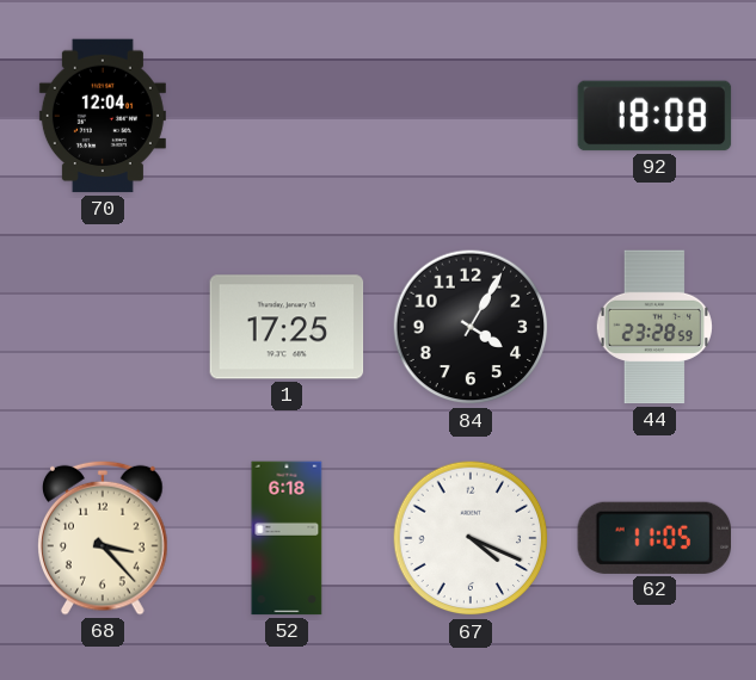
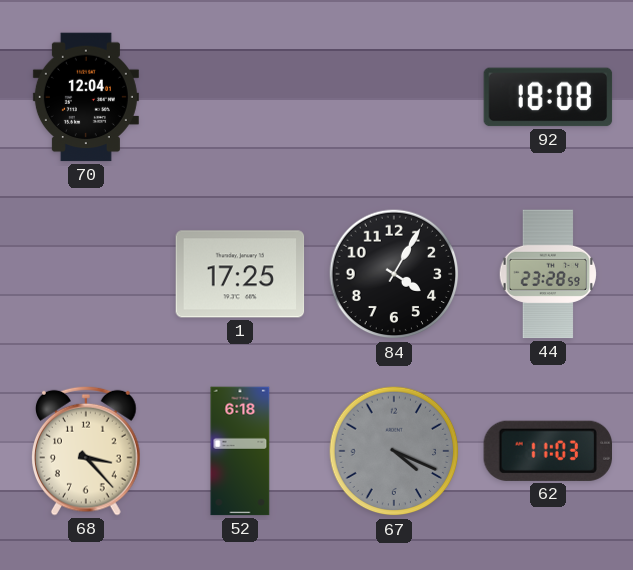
67 dial: white -> grey (394, 451)
62: 11:05 -> 11:03 (547, 451)
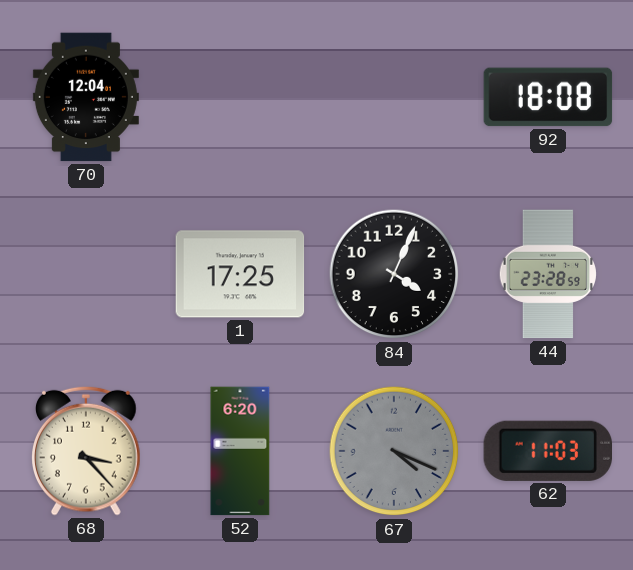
84: 4:05 -> 4:04 (394, 274)
52: 6:18 -> 6:20 (240, 451)
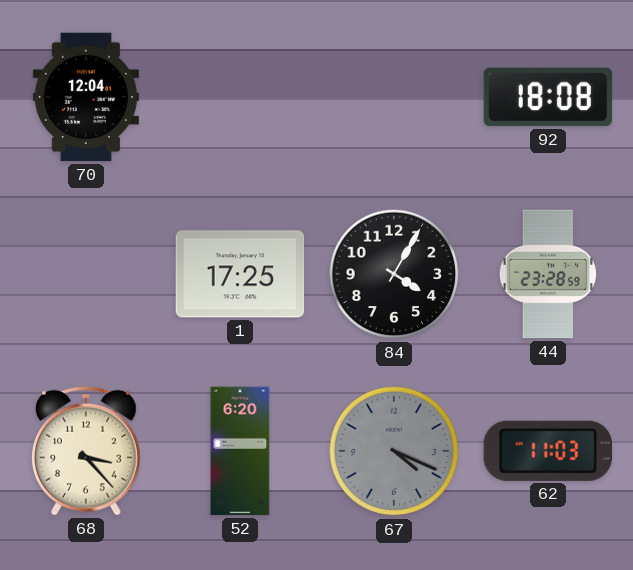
84: 4:04 -> 4:05 (394, 274)
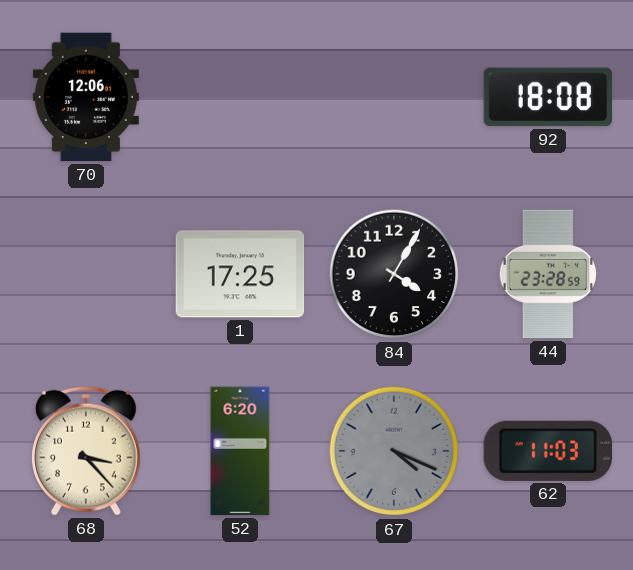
70: 12:04 -> 12:06 (86, 97)
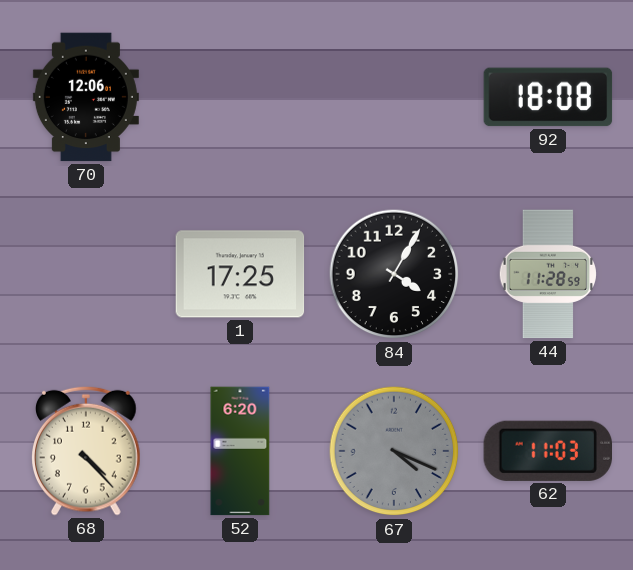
44: 23:28 -> 11:28 (547, 274)
68: 3:23 -> 4:23 (87, 451)
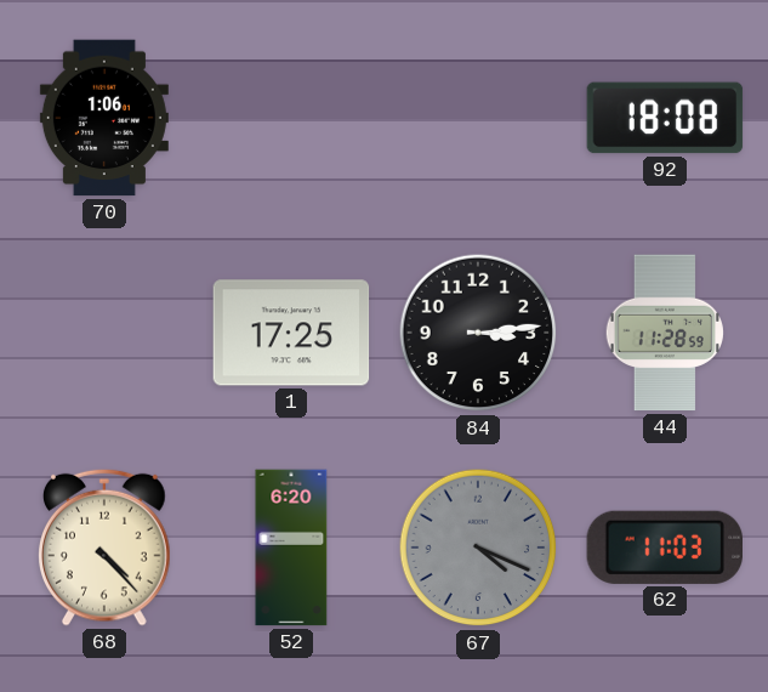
70: 12:06 -> 1:06 (104, 118)
84: 4:05 -> 3:14 (478, 333)
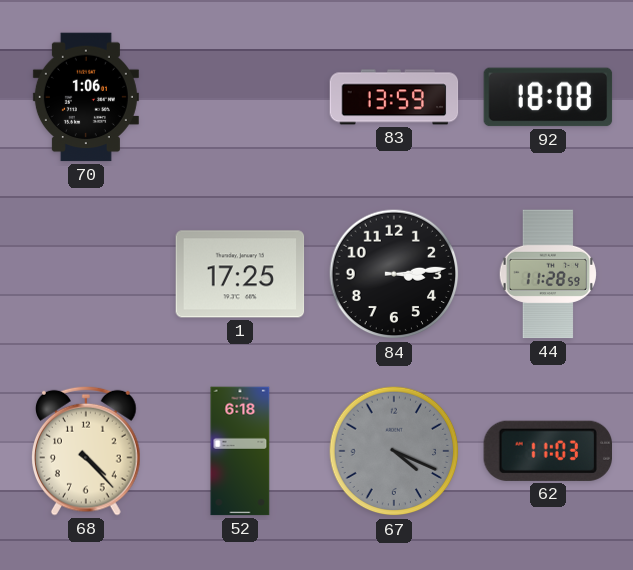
83: none -> 13:59 (394, 97)
52: 6:20 -> 6:18 (240, 451)
